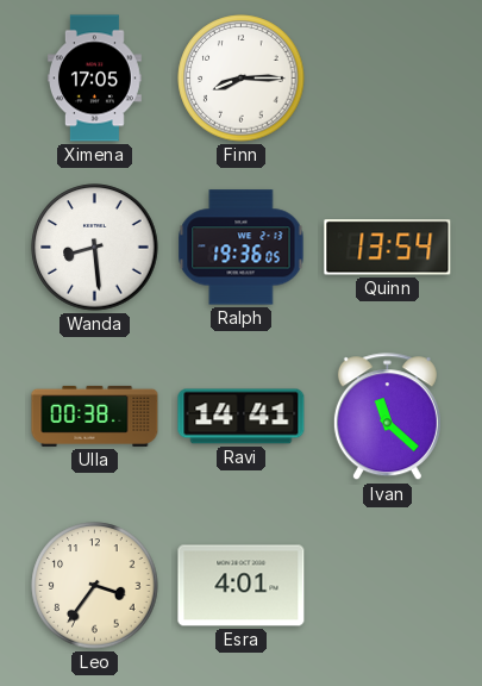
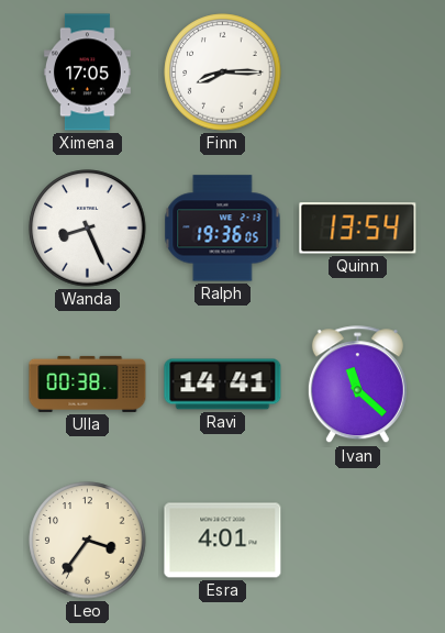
Wanda: 8:29 -> 8:26 (88, 229)
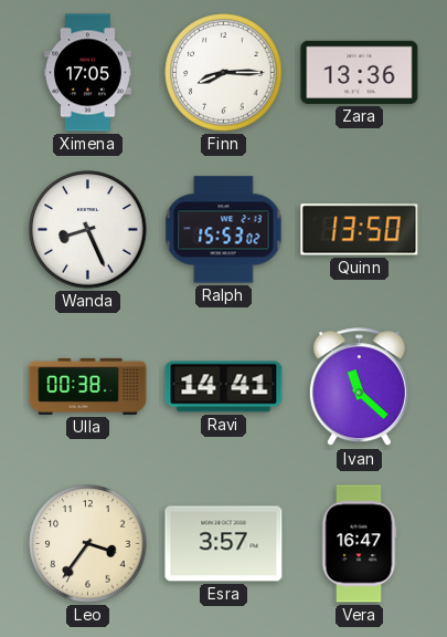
Zara: none -> 13:36 (360, 72)
Ralph: 19:36 -> 15:53 (224, 230)
Quinn: 13:54 -> 13:50 (360, 230)
Esra: 4:01 -> 3:57 (224, 544)
Vera: none -> 16:47 (359, 544)
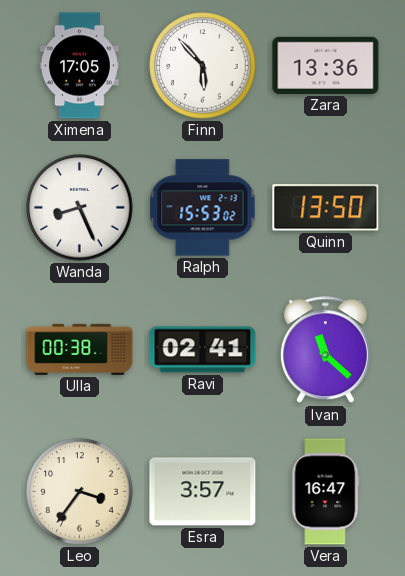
Finn: 8:15 -> 5:53 (203, 66)
Ravi: 14:41 -> 02:41 (203, 350)
